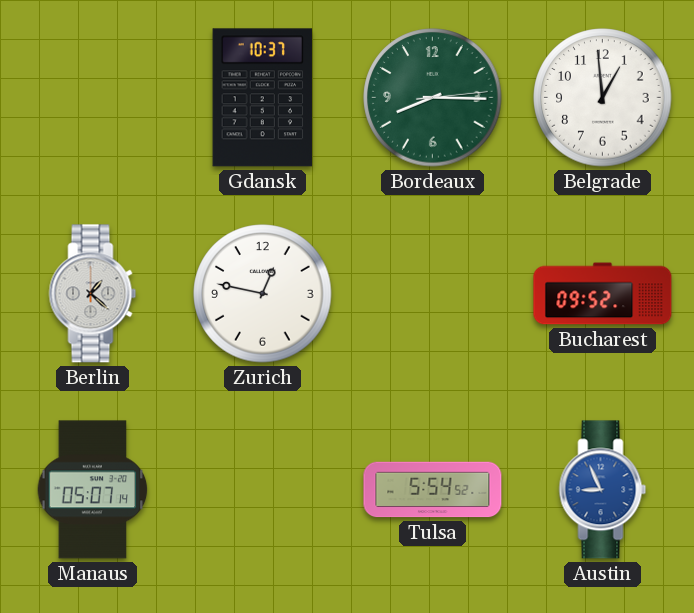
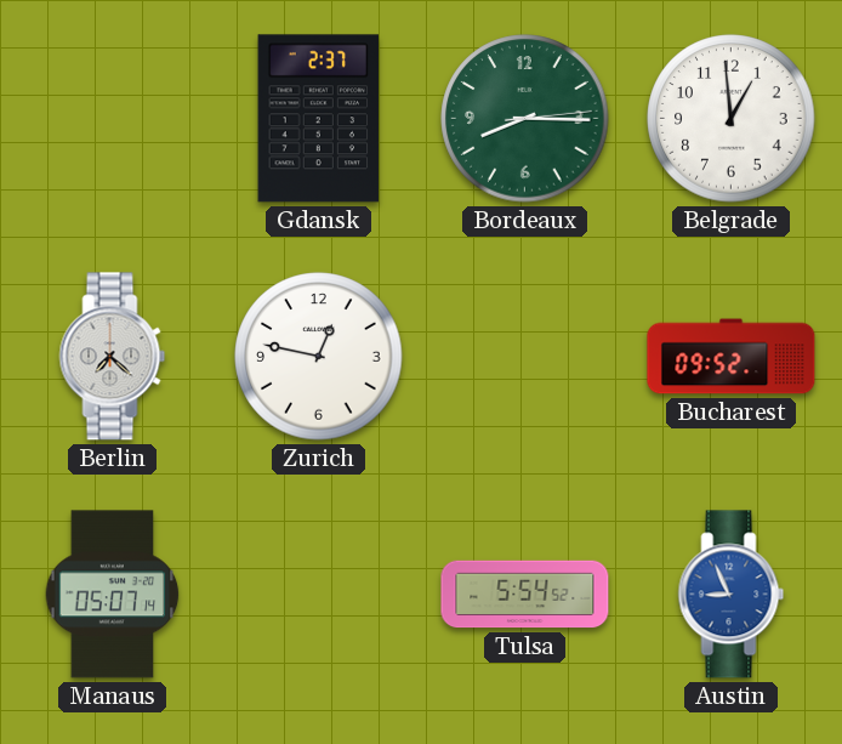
Gdansk: 10:37 -> 2:37 (319, 119)
Berlin: 1:22 -> 7:22 (113, 357)
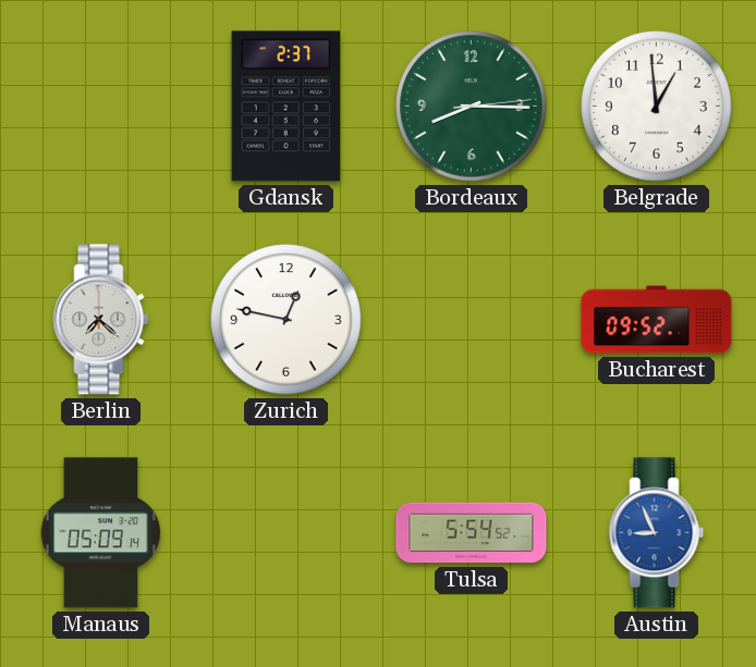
Manaus: 05:07 -> 05:09 (101, 533)
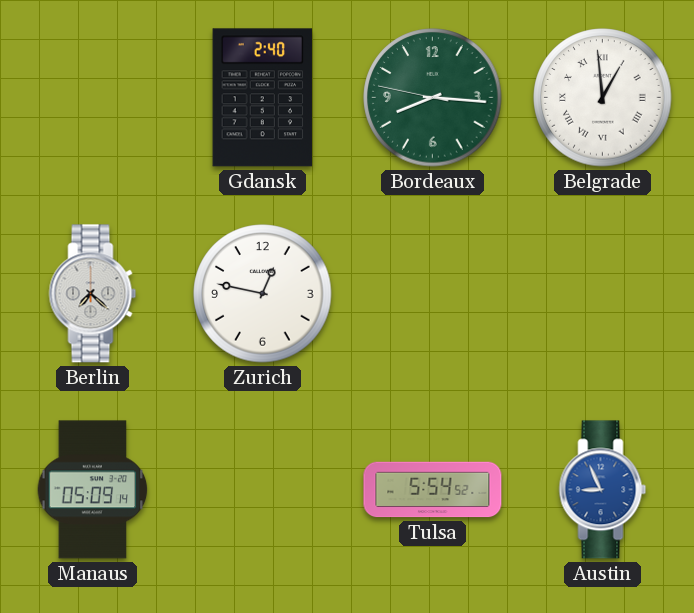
Gdansk: 2:37 -> 2:40 (263, 98)
Bordeaux: 8:15:14 -> 8:15:47 (433, 98)
Belgrade numerals: Arabic -> Roman (603, 98)
Bucharest: 09:52 -> none (657, 320)
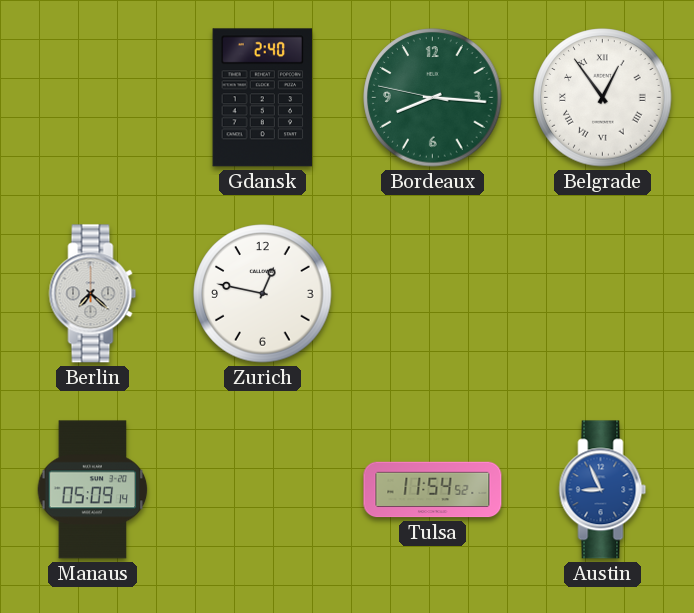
Belgrade: 12:59 -> 12:54 (603, 98)
Tulsa: 5:54 -> 11:54 (433, 490)
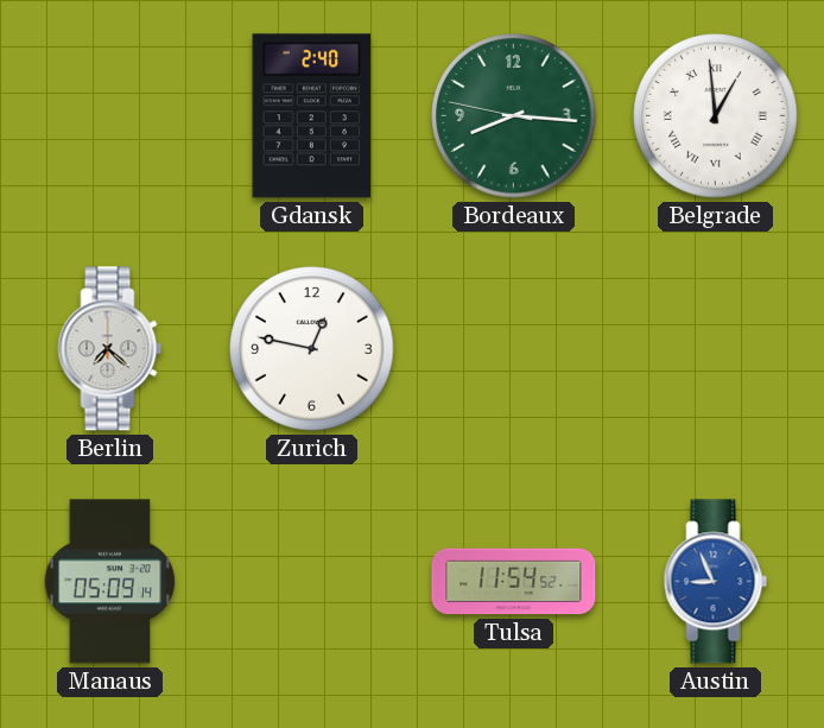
Belgrade: 12:54 -> 12:59 (716, 116)
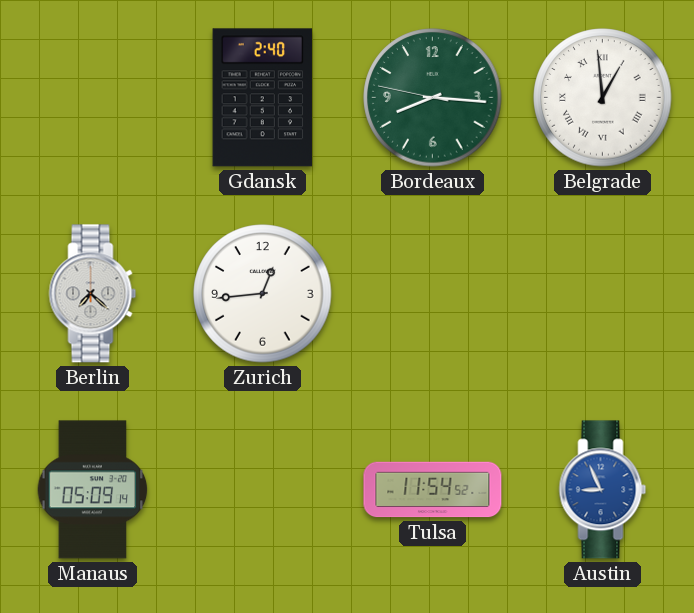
Zurich: 12:47 -> 12:44 (263, 294)
